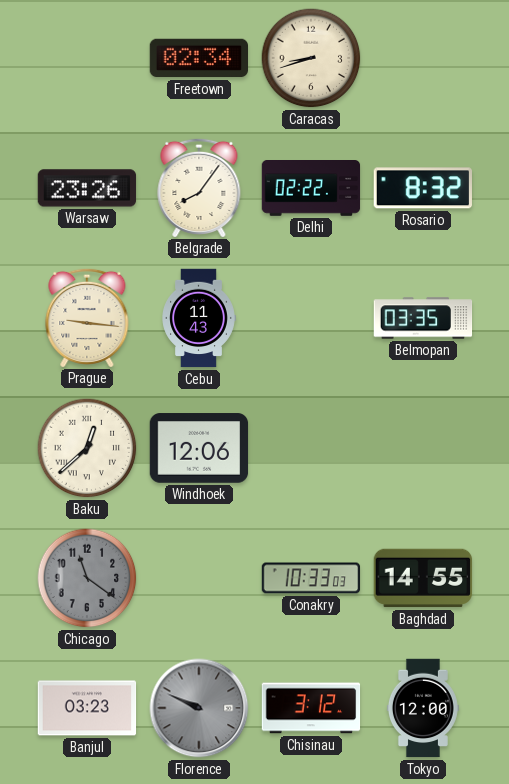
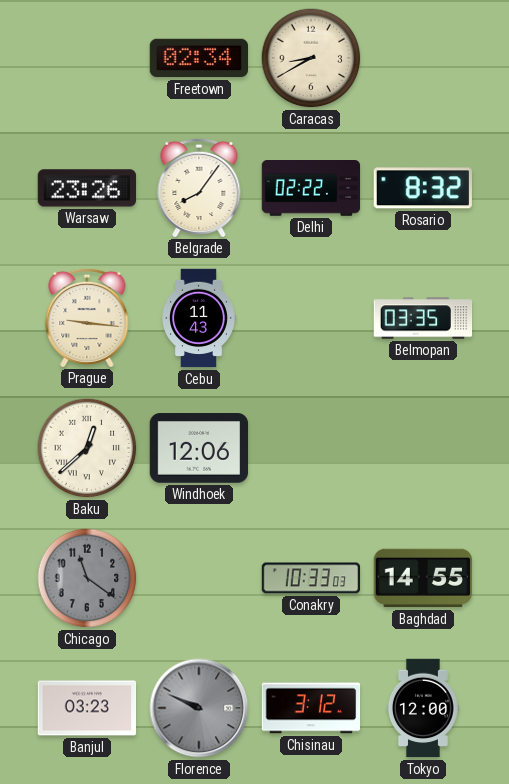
Caracas: 8:42 -> 8:40 (311, 58)
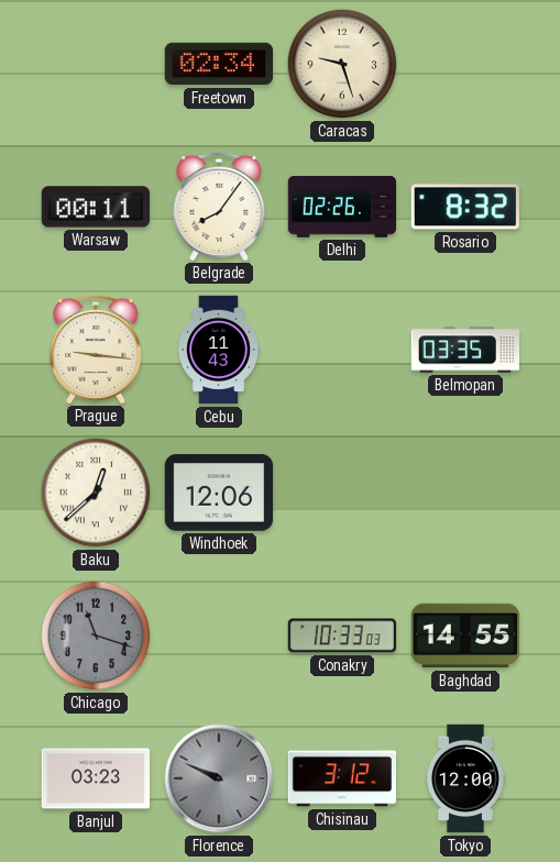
Caracas: 8:40 -> 9:27 (342, 64)
Warsaw: 23:26 -> 00:11 (96, 207)
Delhi: 02:22 -> 02:26 (342, 208)
Chicago: 11:21 -> 11:18 (96, 636)
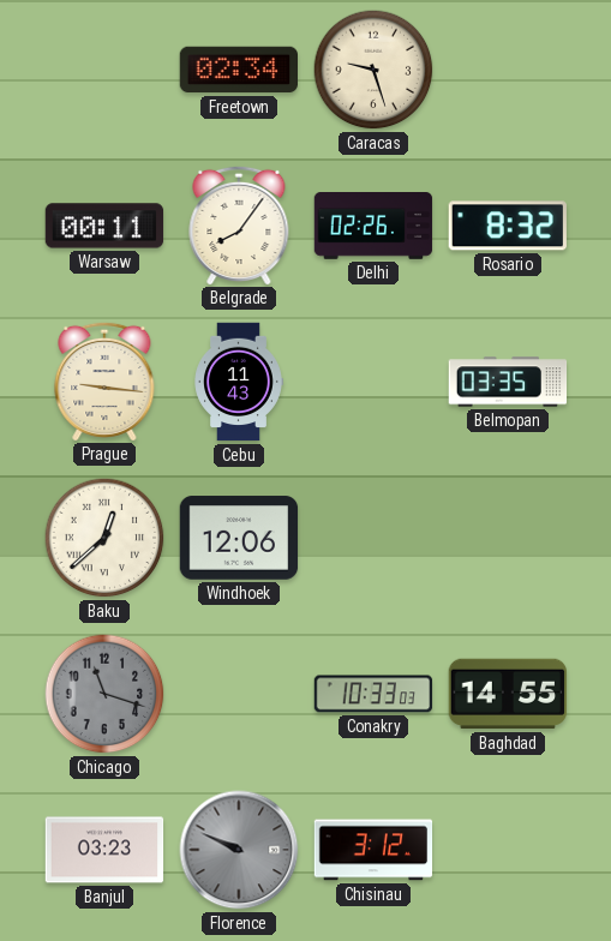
Tokyo: 12:00 -> none (465, 778)
